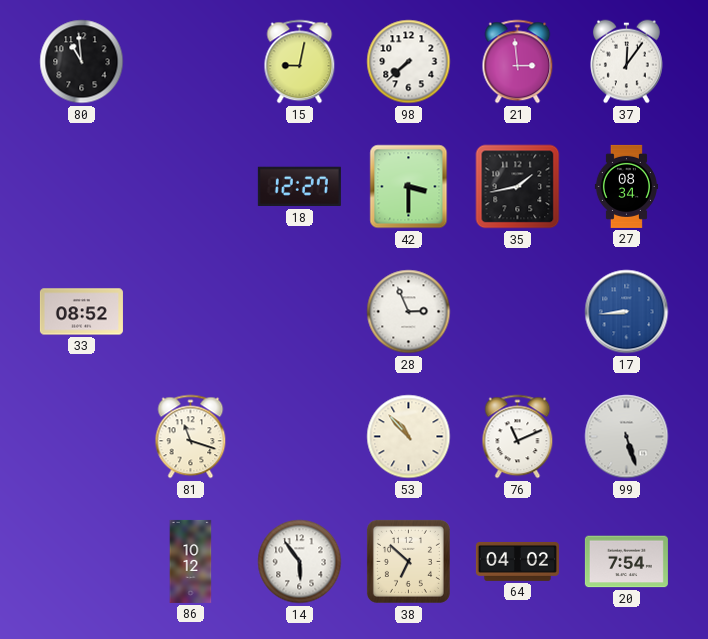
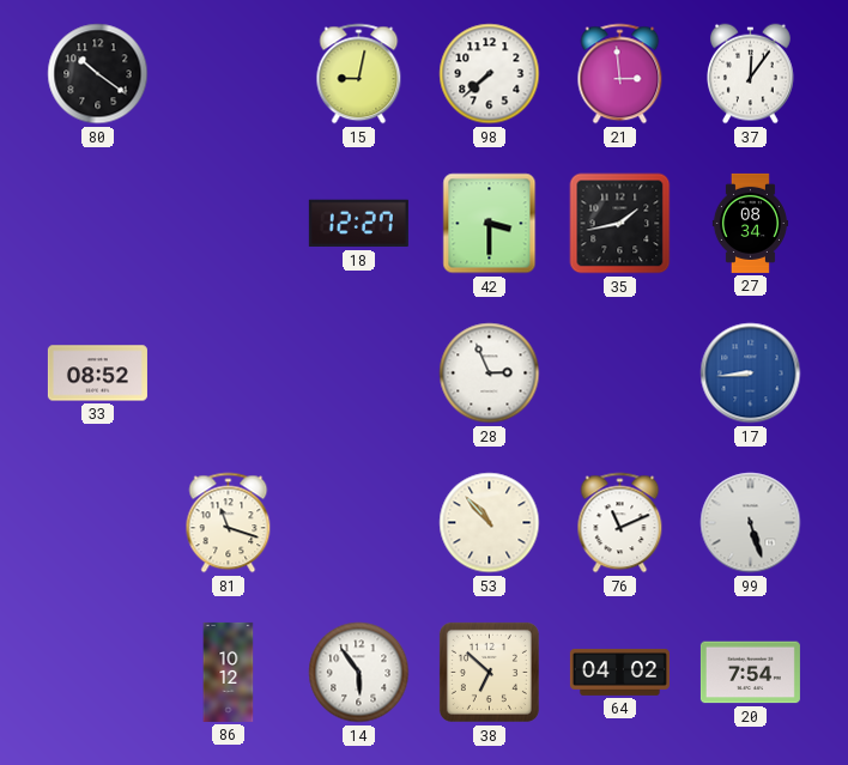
80: 10:59 -> 10:21 (98, 74)
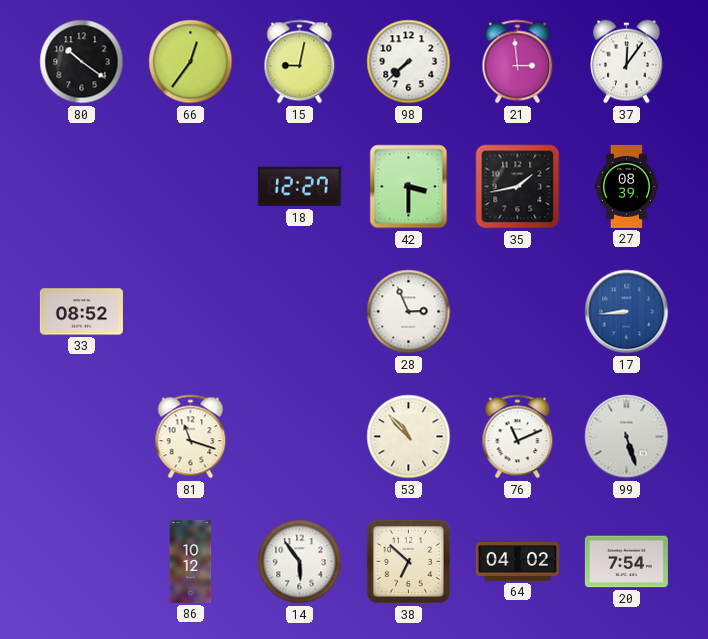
66: none -> 12:36 (191, 62)
27: 08:34 -> 08:39 (626, 186)
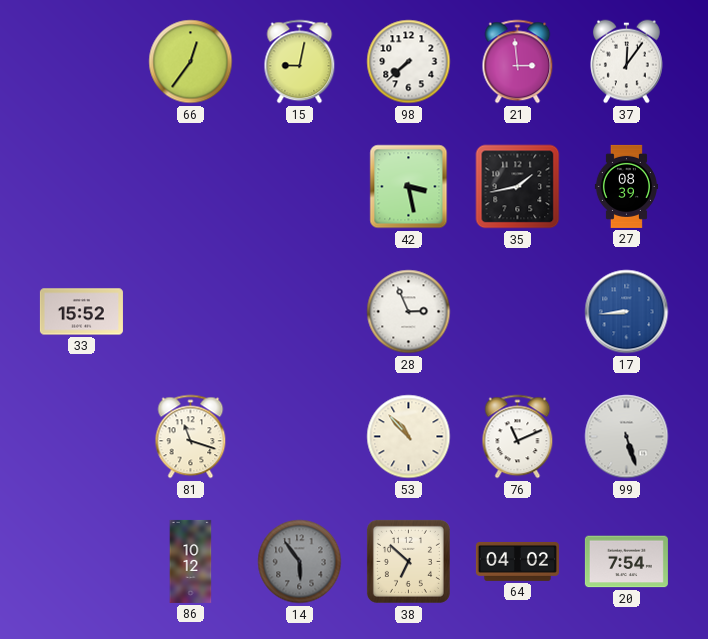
80: 10:21 -> none (82, 62)
18: 12:27 -> none (299, 187)
42: 3:30 -> 3:28 (409, 187)
33: 08:52 -> 15:52 (81, 312)
14 dial: white -> grey (300, 562)
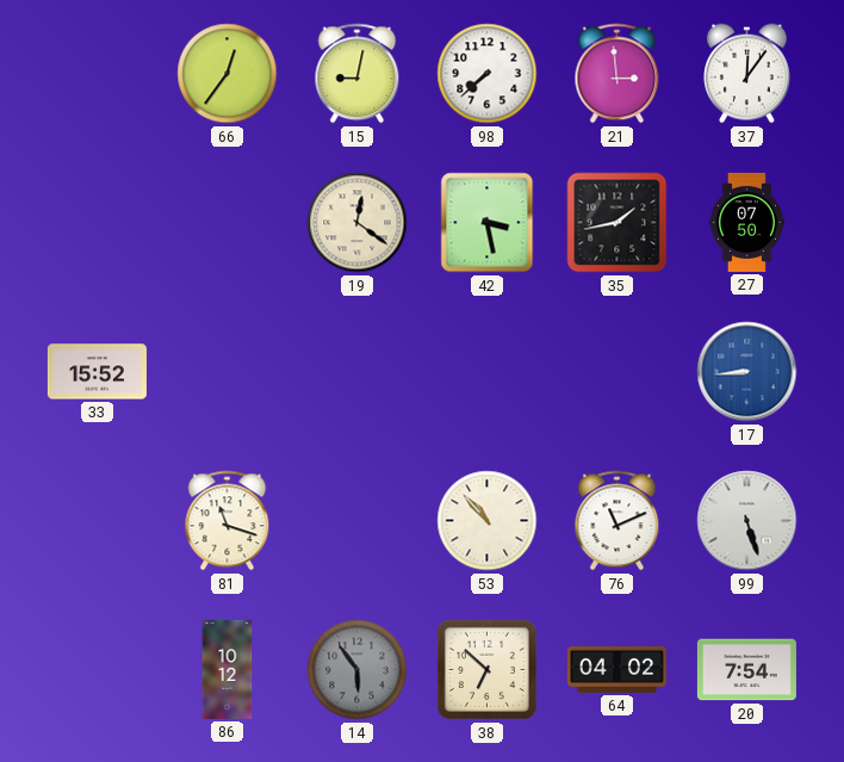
19: none -> 12:21 (358, 223)
27: 08:39 -> 07:50 (746, 222)
28: 2:56 -> none (409, 312)
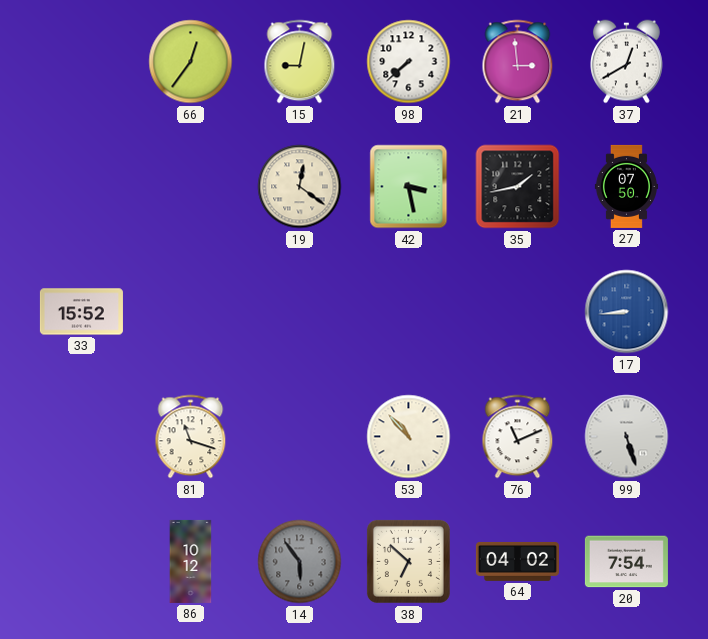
37: 12:06 -> 12:40 (627, 62)
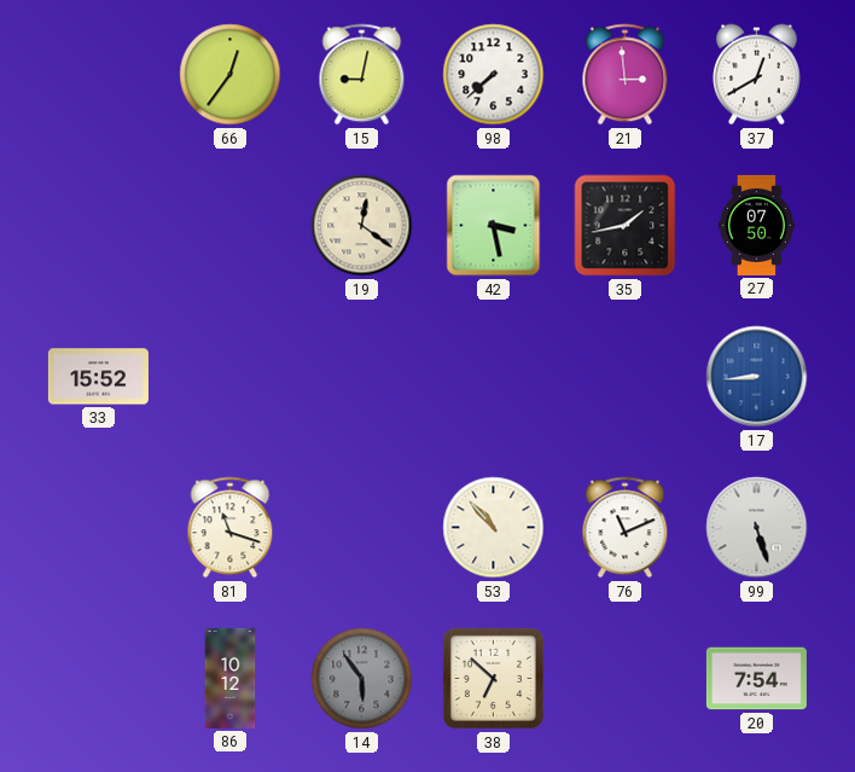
64: 04:02 -> none (517, 561)
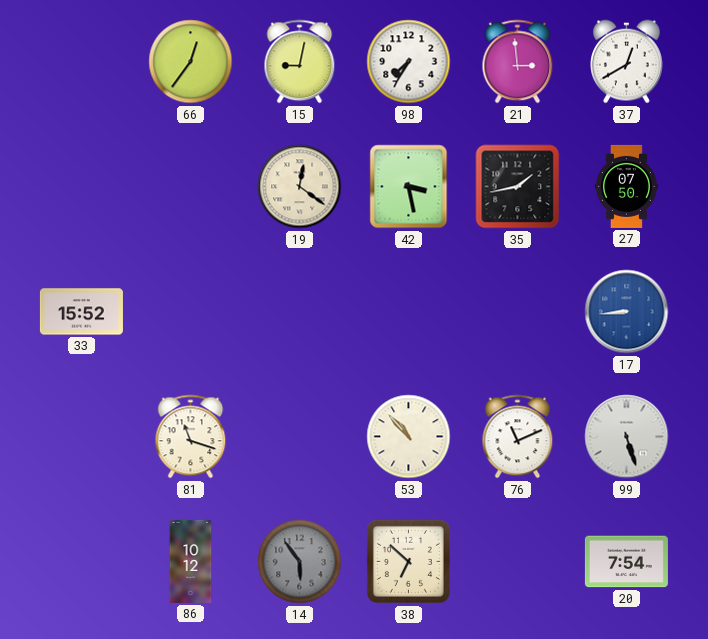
98: 7:38 -> 7:35 (409, 62)
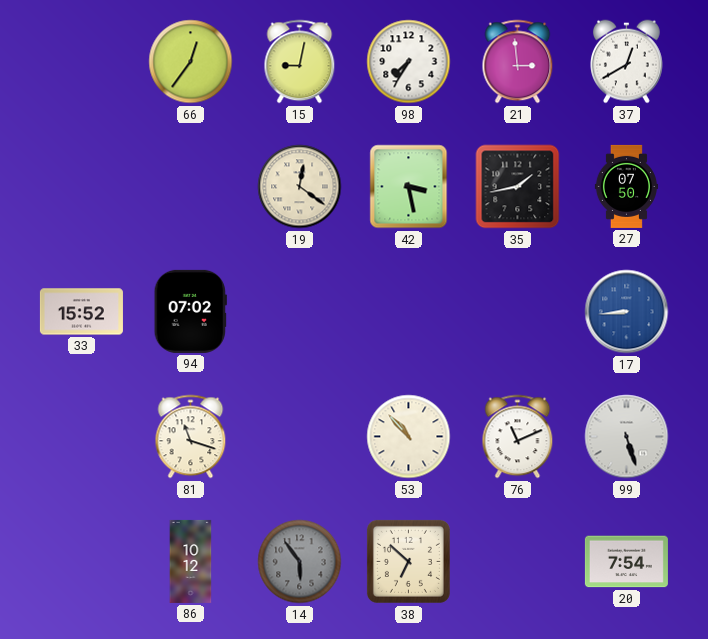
94: none -> 07:02 (190, 311)
